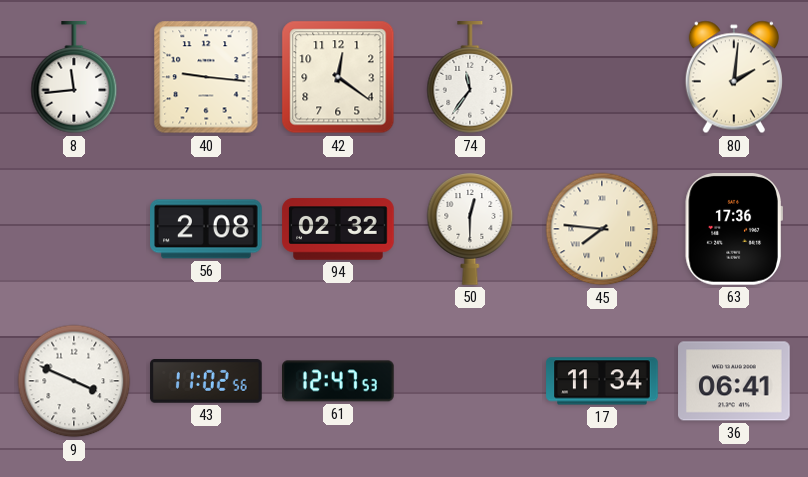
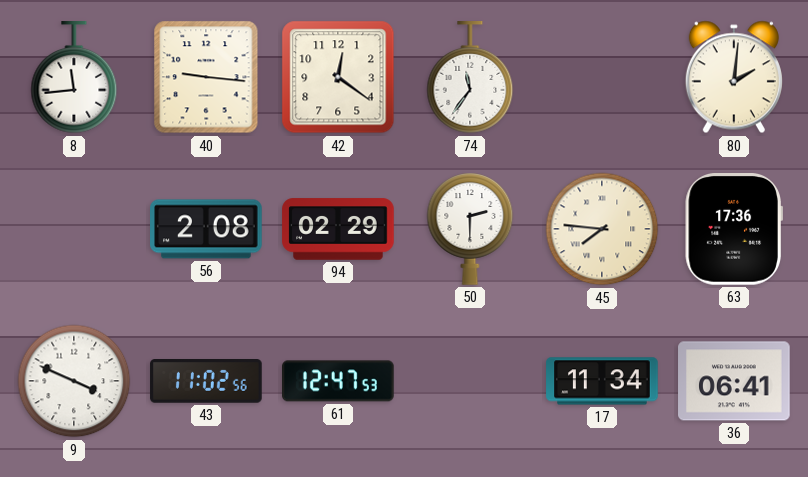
94: 02:32 -> 02:29 (338, 229)
50: 12:30 -> 2:30 (470, 229)
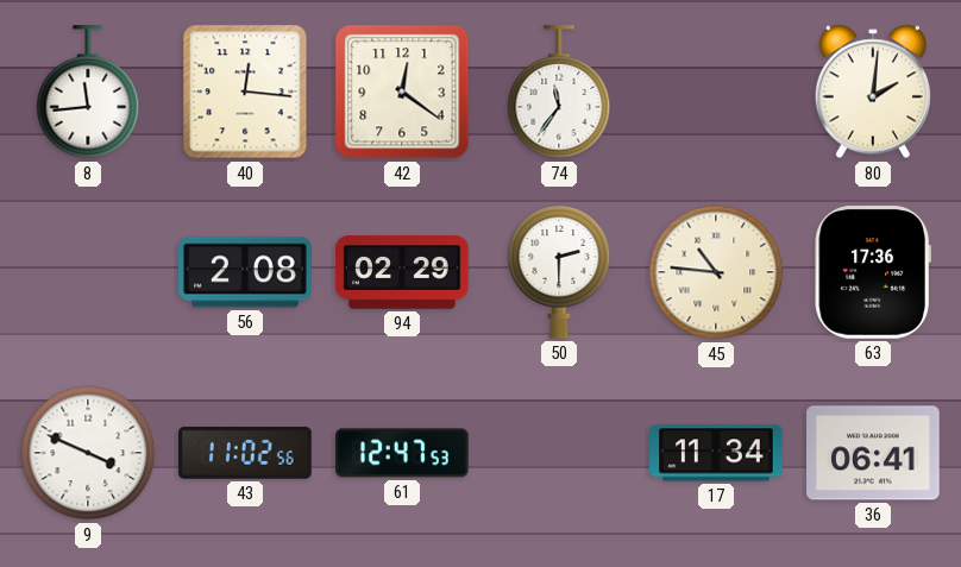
40: 9:16 -> 12:16 (245, 92)
45: 7:46 -> 10:46 (716, 272)
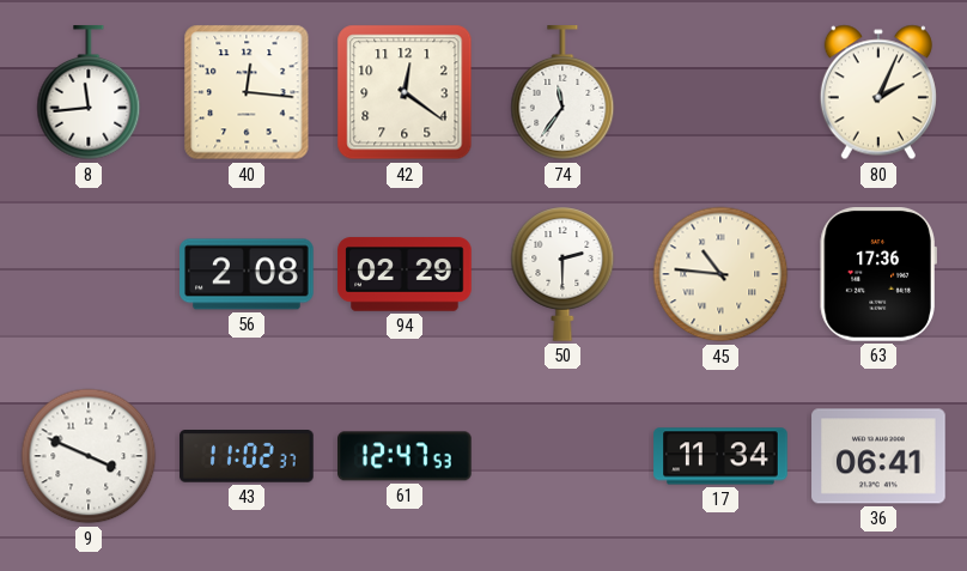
80: 2:01 -> 2:04 (878, 92)
43: 11:02:56 -> 11:02:37 (247, 457)
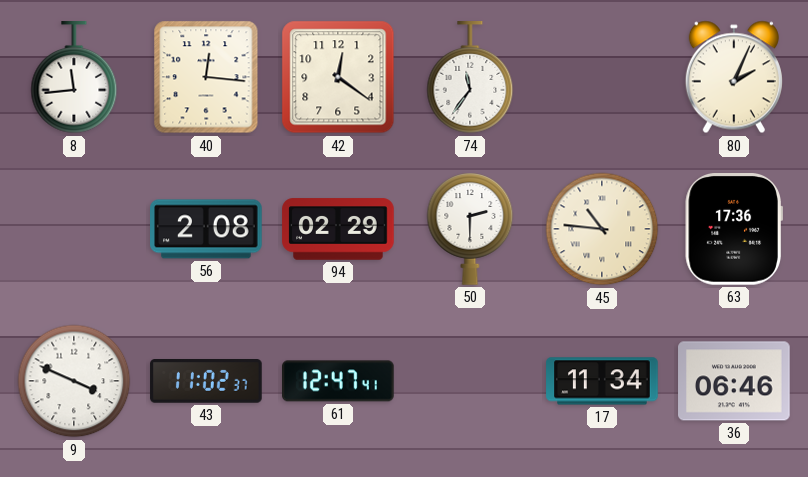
61: 12:47:53 -> 12:47:41 (339, 381)
36: 06:41 -> 06:46 (734, 381)
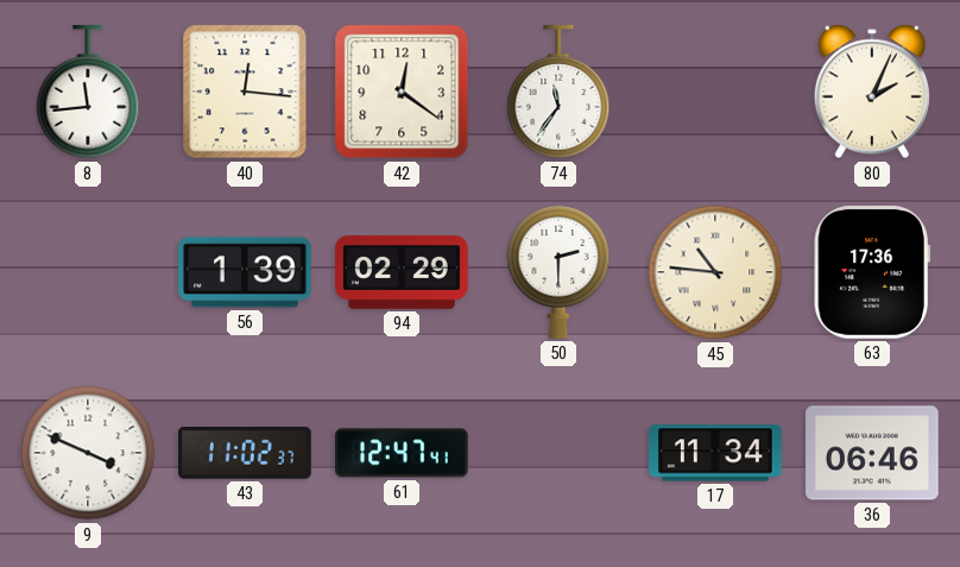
56: 2:08 -> 1:39 (245, 272)
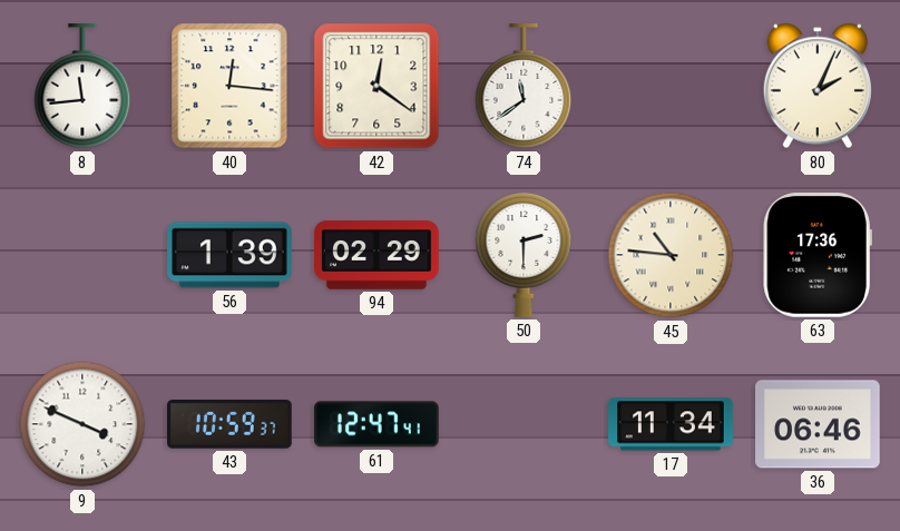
74: 11:36 -> 11:39 (524, 87)
43: 11:02 -> 10:59 (229, 425)
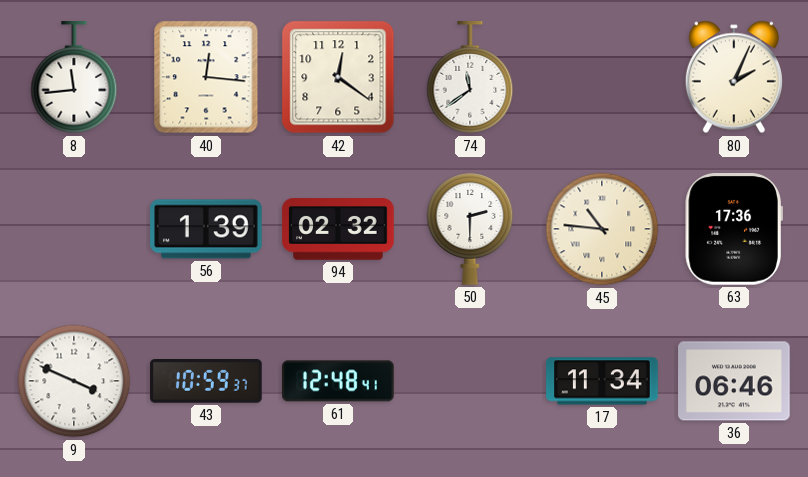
94: 02:29 -> 02:32 (338, 229)
61: 12:47 -> 12:48 (339, 381)
